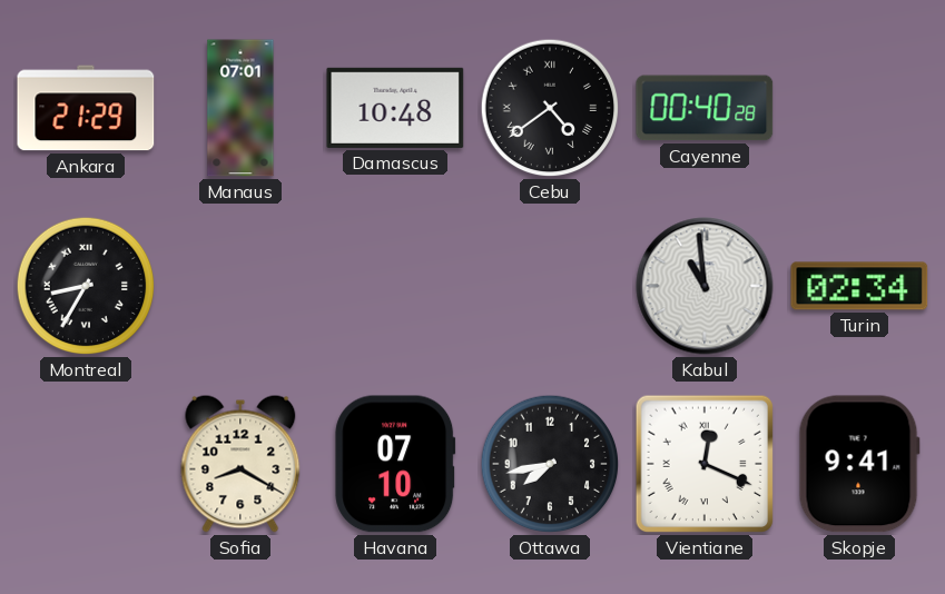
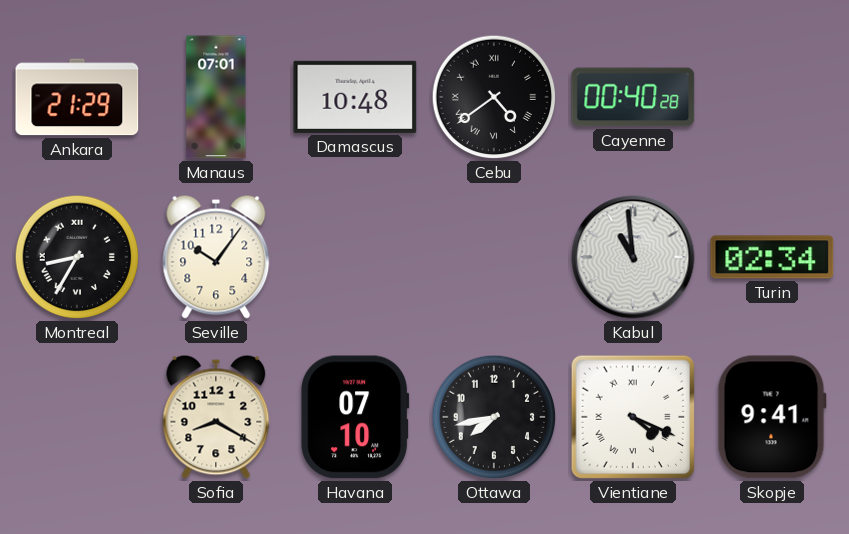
Seville: none -> 10:06 (216, 257)
Vientiane: 12:19 -> 4:19 (633, 417)
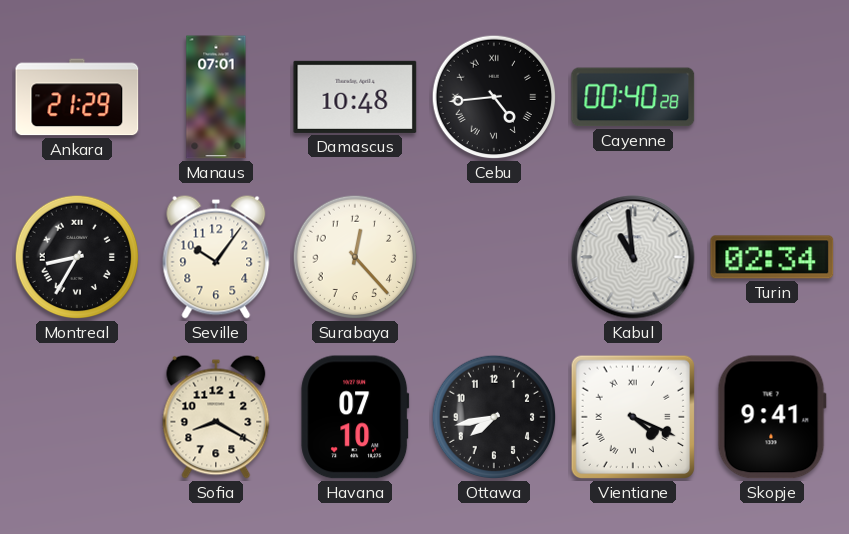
Cebu: 4:39 -> 4:44 (494, 97)
Surabaya: none -> 12:23 (355, 257)
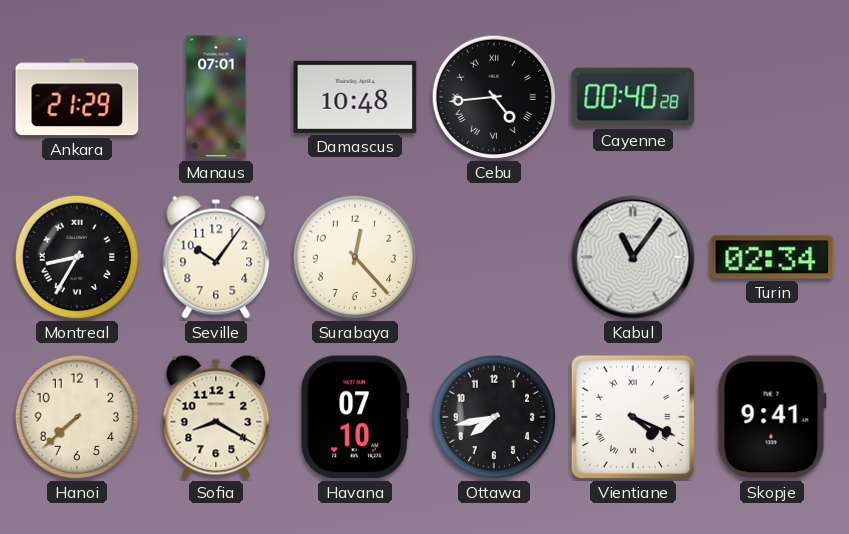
Kabul: 10:59 -> 11:06 (633, 257)
Hanoi: none -> 7:38 (77, 417)
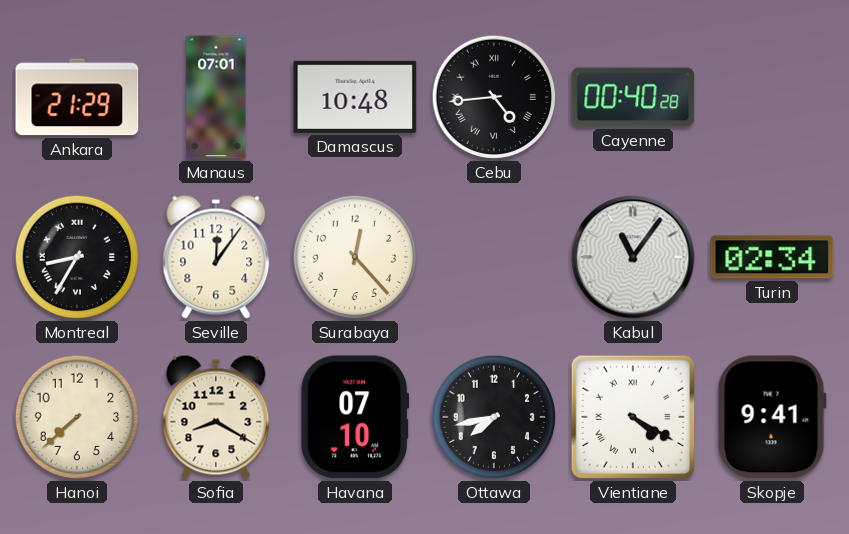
Seville: 10:06 -> 12:06 (216, 257)
Vientiane: 4:19 -> 4:20 (633, 417)
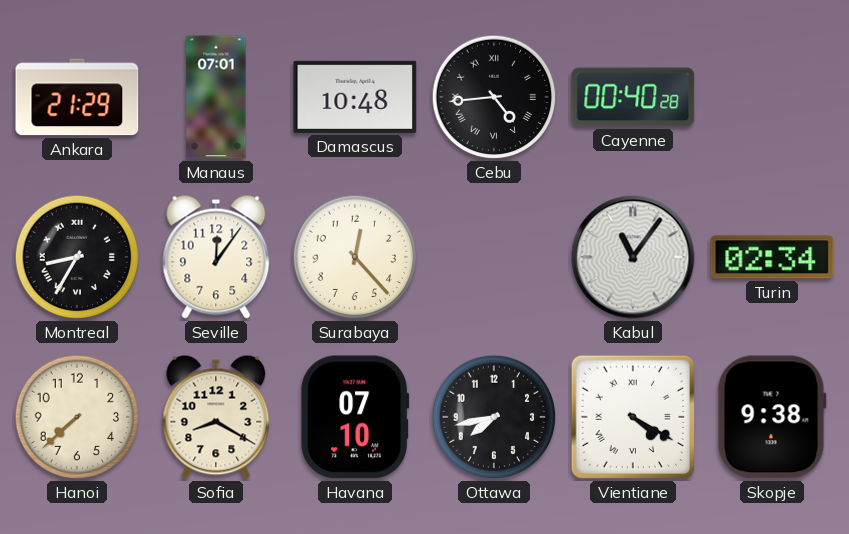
Skopje: 9:41 -> 9:38 (772, 417)
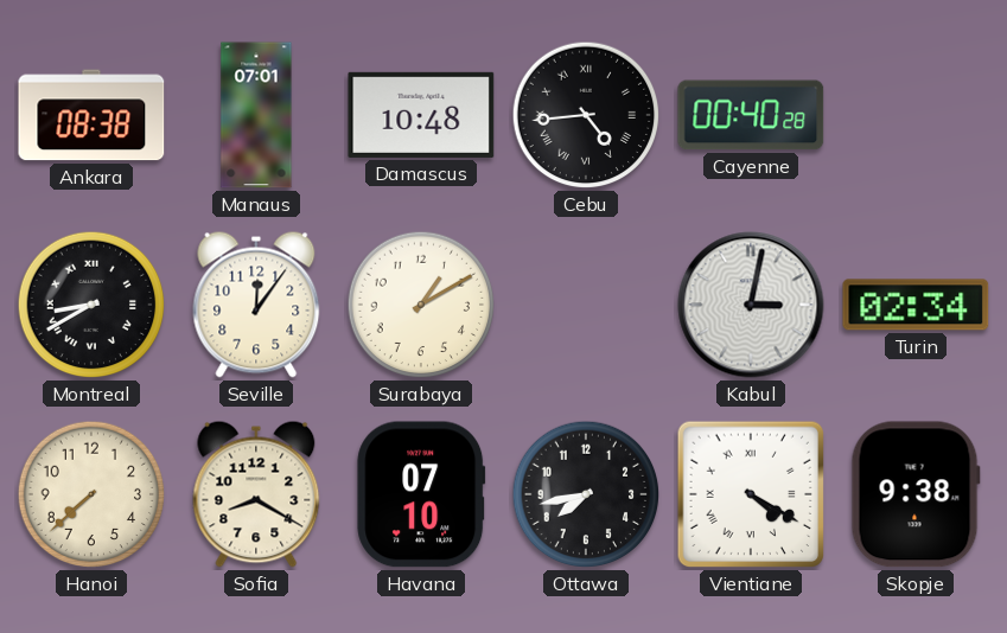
Ankara: 21:29 -> 08:38 (91, 115)
Montreal: 8:35 -> 8:40 (91, 305)
Surabaya: 12:23 -> 1:10 (421, 305)
Kabul: 11:06 -> 3:02 (751, 305)
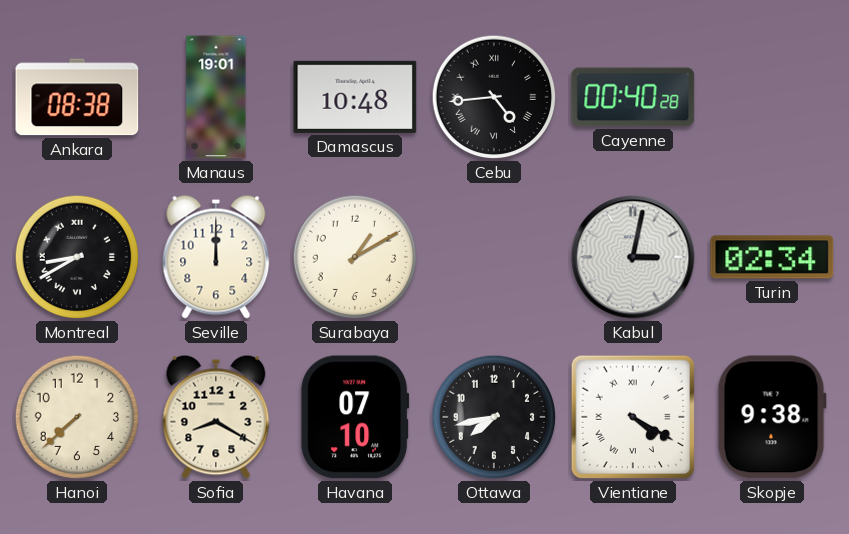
Manaus: 07:01 -> 19:01 (216, 97)
Seville: 12:06 -> 12:00 (216, 257)
